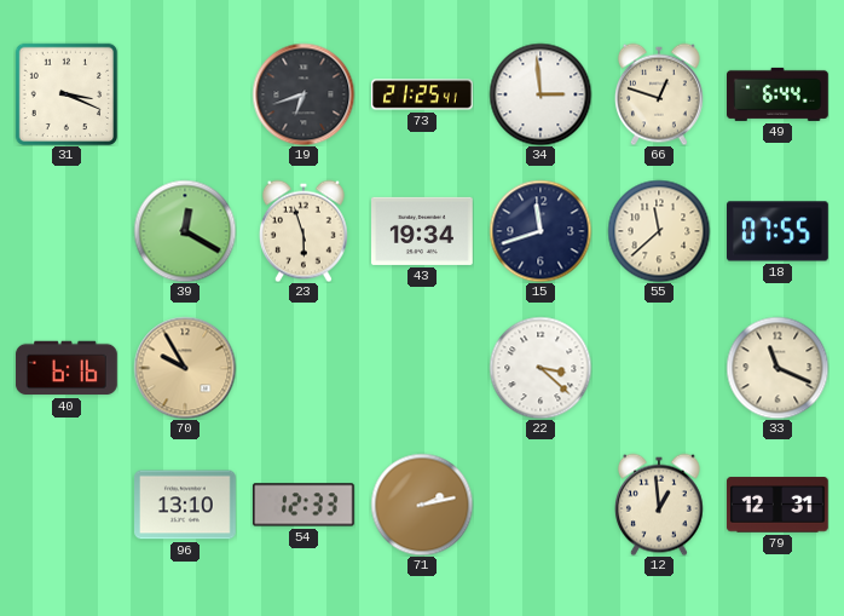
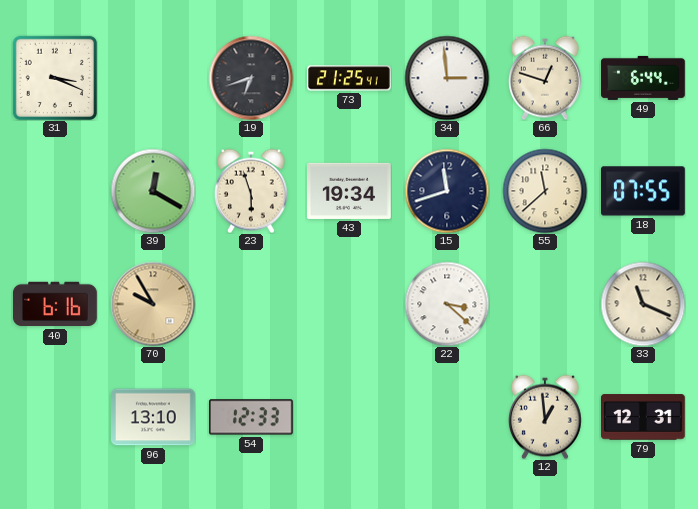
71: 2:13 -> none (422, 505)
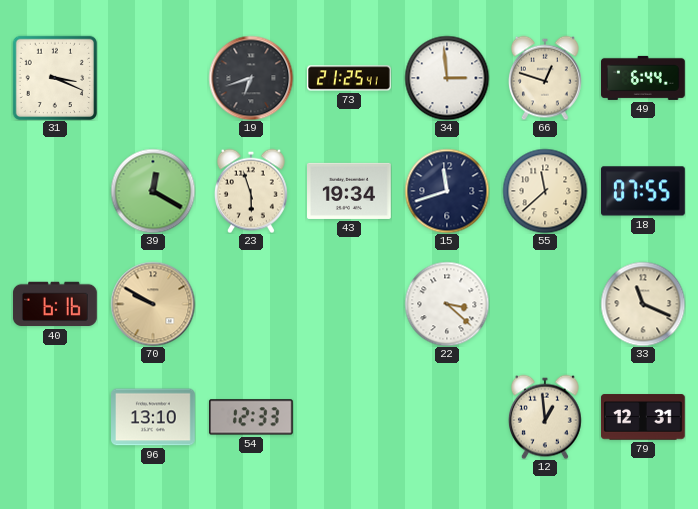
70: 9:55 -> 9:50 (153, 304)
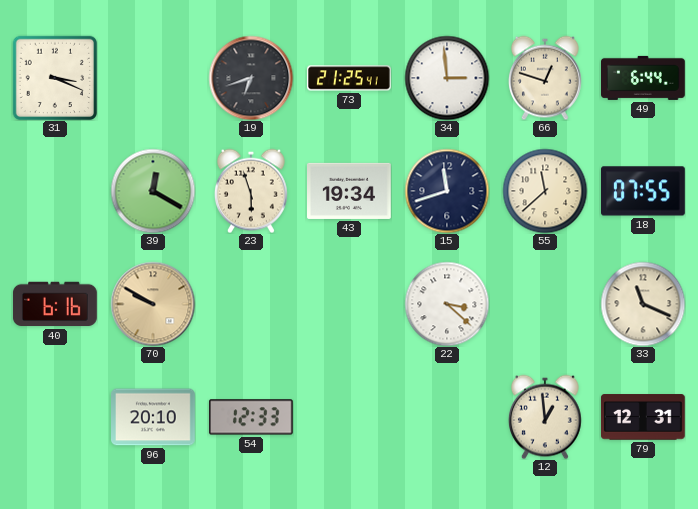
96: 13:10 -> 20:10 (154, 417)
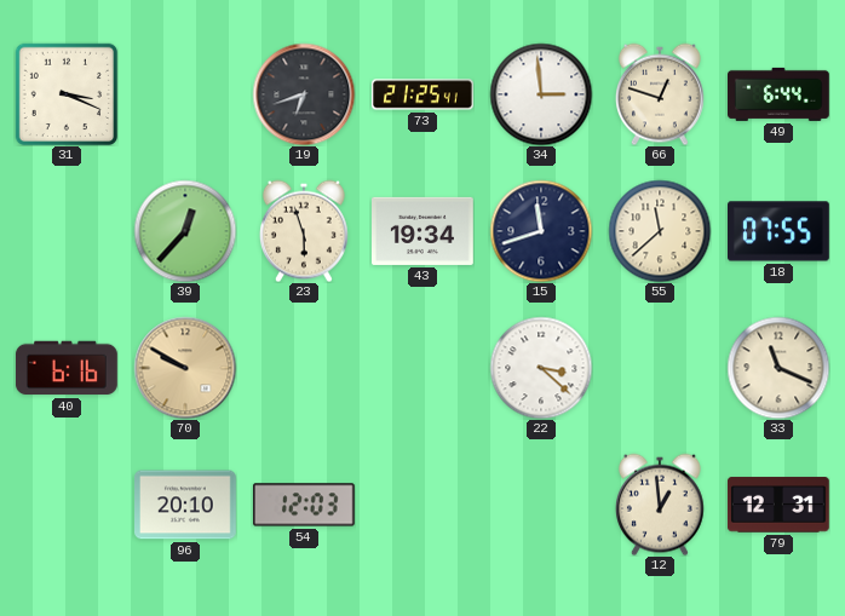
39: 12:20 -> 12:37 (185, 231)
54: 12:33 -> 12:03 (304, 505)
